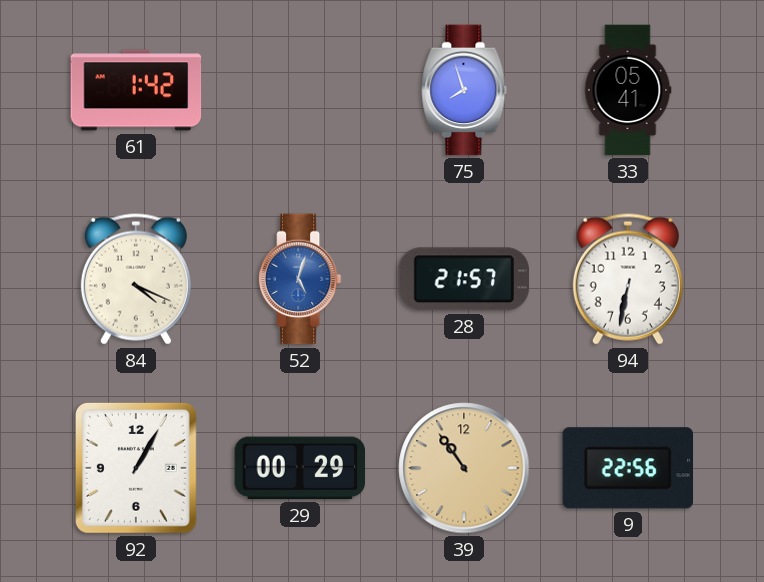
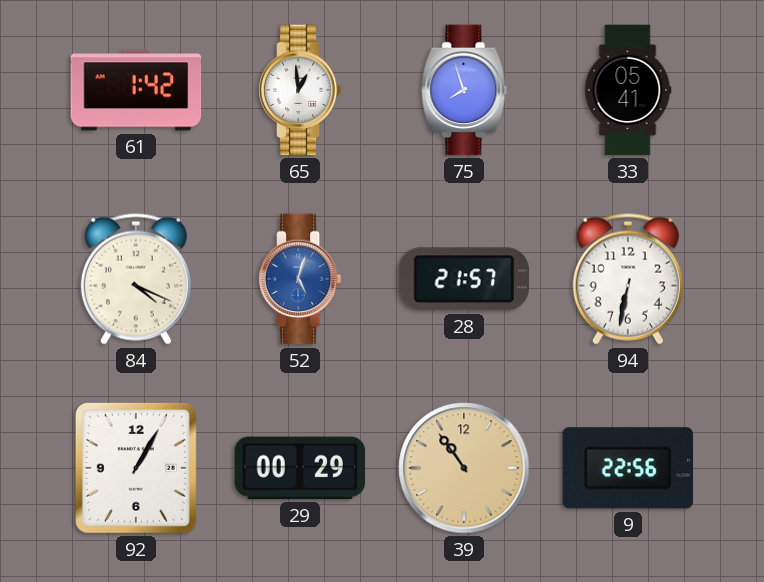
65: none -> 12:59 (300, 90)
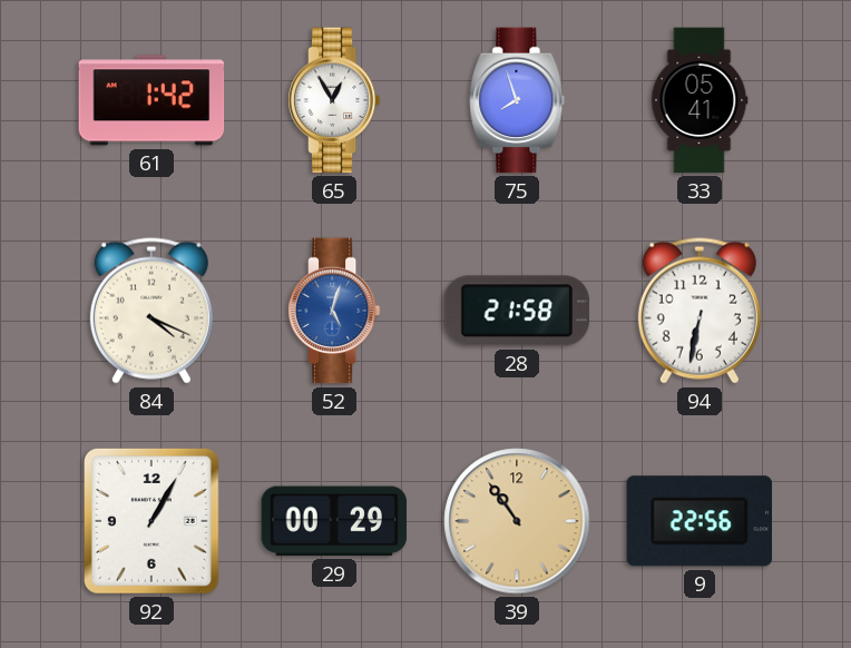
65: 12:59 -> 12:55 (334, 100)
28: 21:57 -> 21:58 (516, 311)
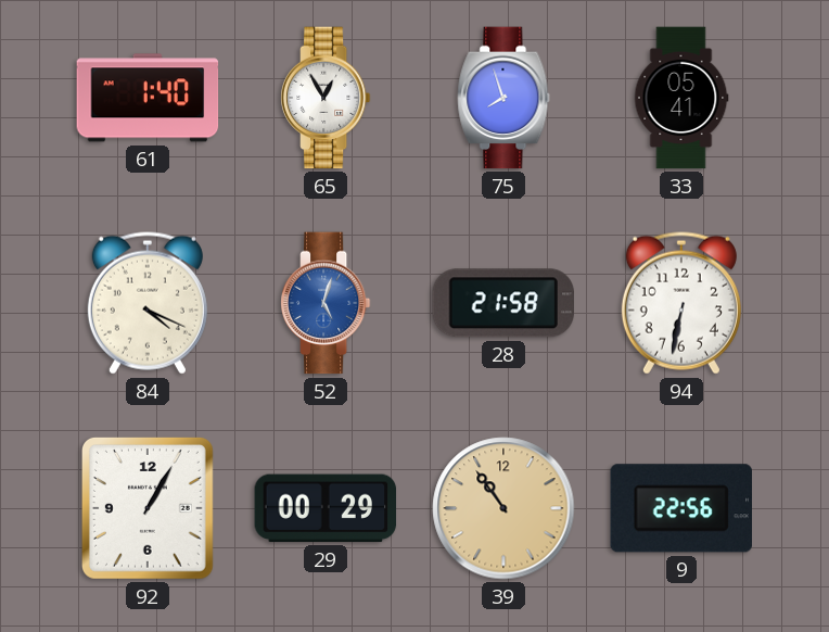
61: 1:42 -> 1:40 (148, 98)
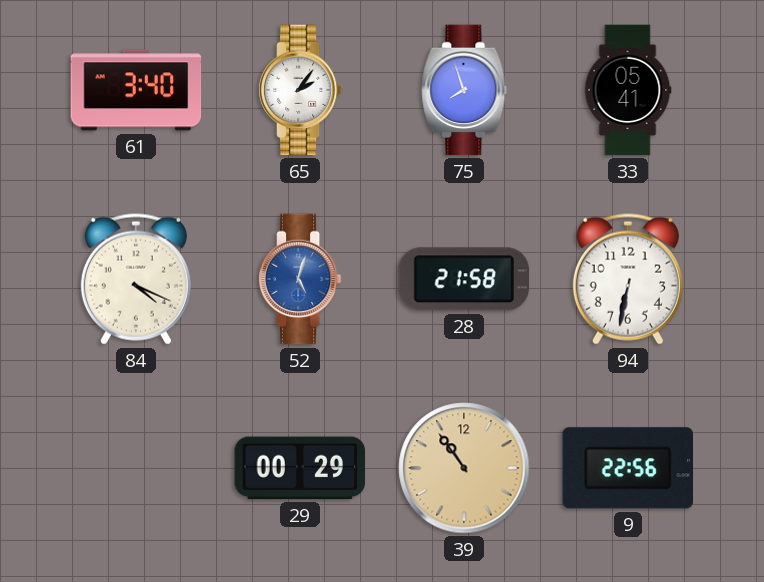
61: 1:40 -> 3:40 (136, 90)
65: 12:55 -> 2:06 (300, 90)
92: 1:05 -> none (148, 508)
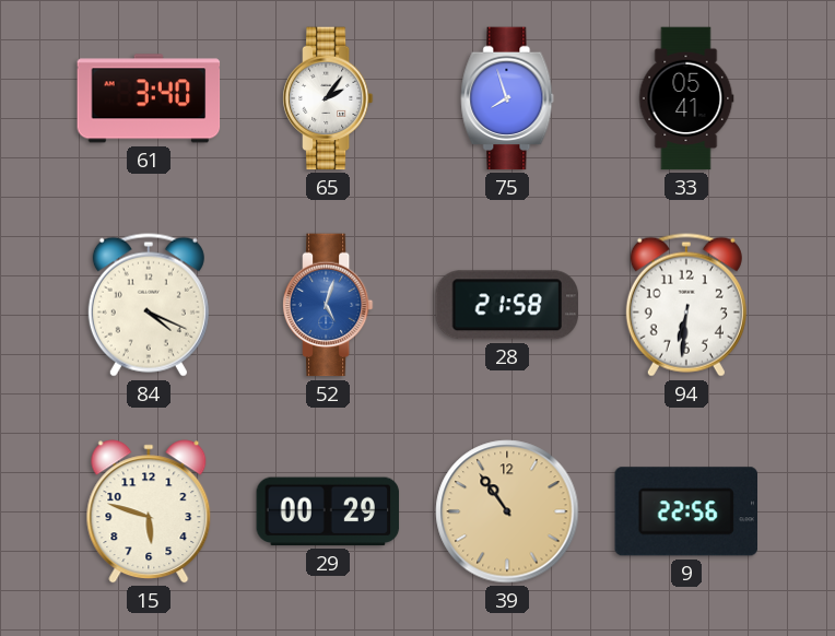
94: 6:32 -> 6:31 (686, 305)
15: none -> 5:48 (149, 511)
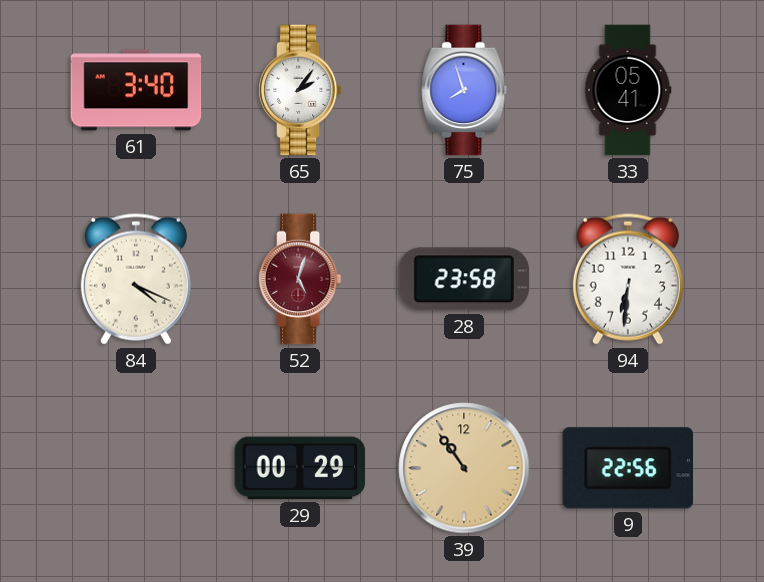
52 dial: blue -> burgundy (300, 279)
28: 21:58 -> 23:58 (463, 279)
15: 5:48 -> none (149, 511)
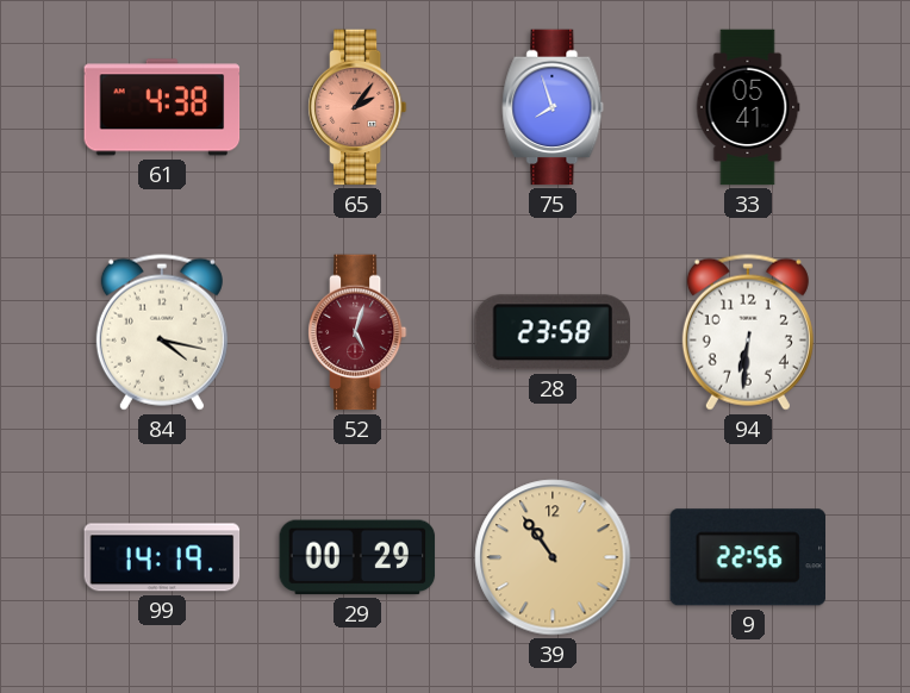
61: 3:40 -> 4:38 (162, 107)
65 dial: white -> salmon (357, 107)
84: 4:19 -> 4:17 (162, 332)
99: none -> 14:19 (162, 557)
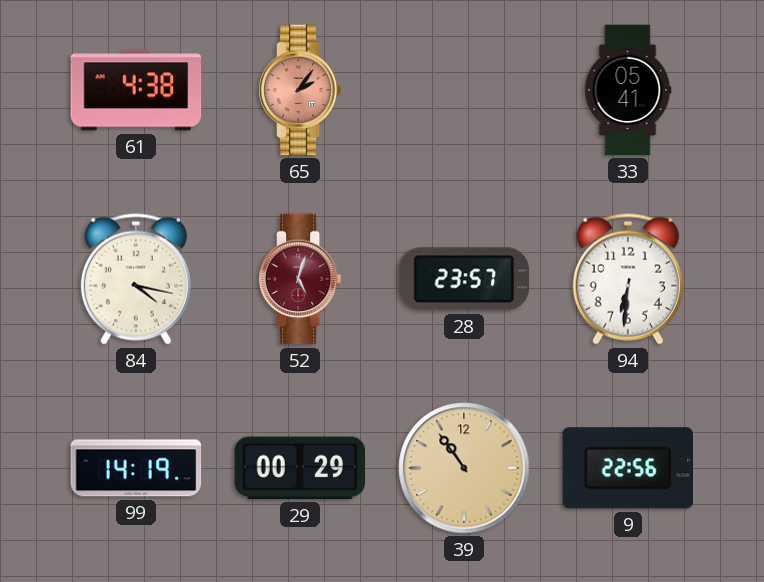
75: 7:57 -> none (553, 107)
28: 23:58 -> 23:57 (463, 279)
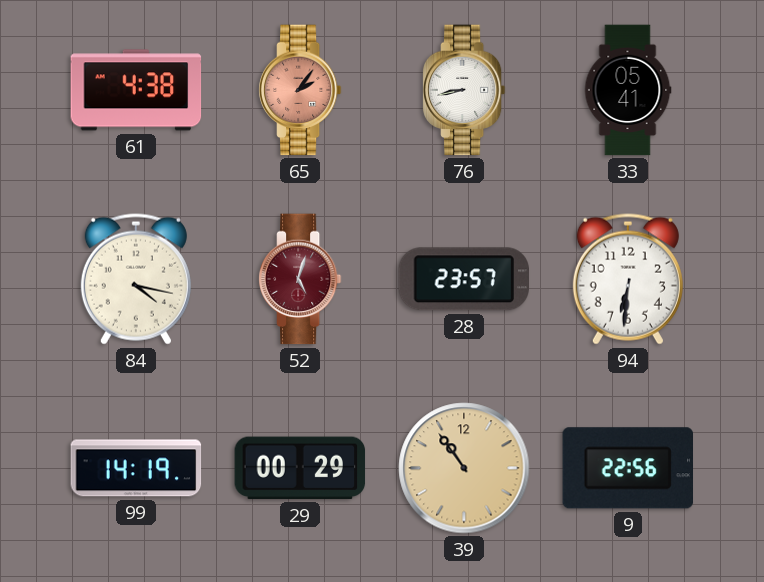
76: none -> 8:43 (464, 90)
